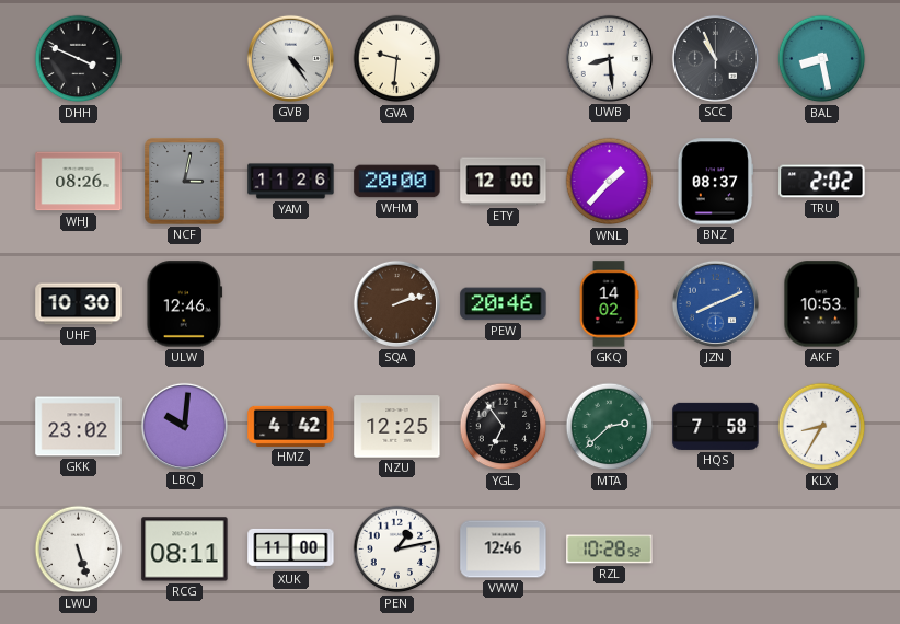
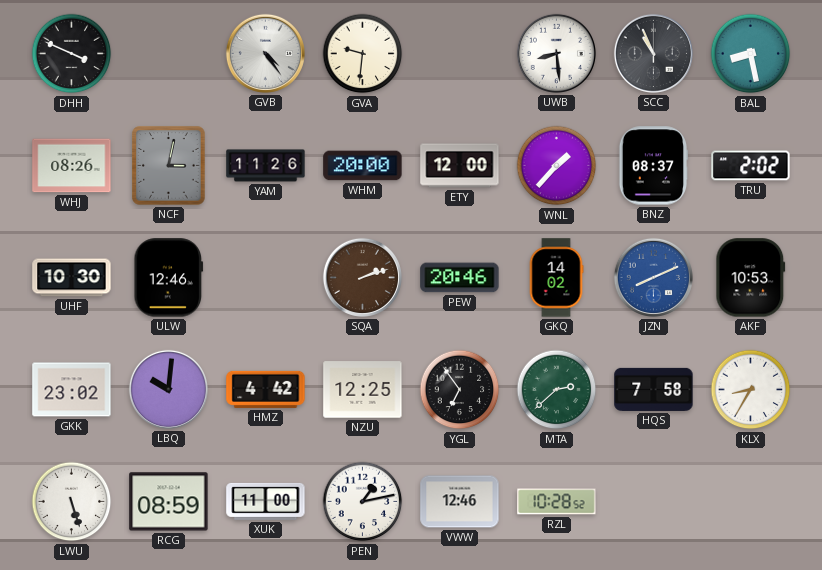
RCG: 08:11 -> 08:59 (169, 502)
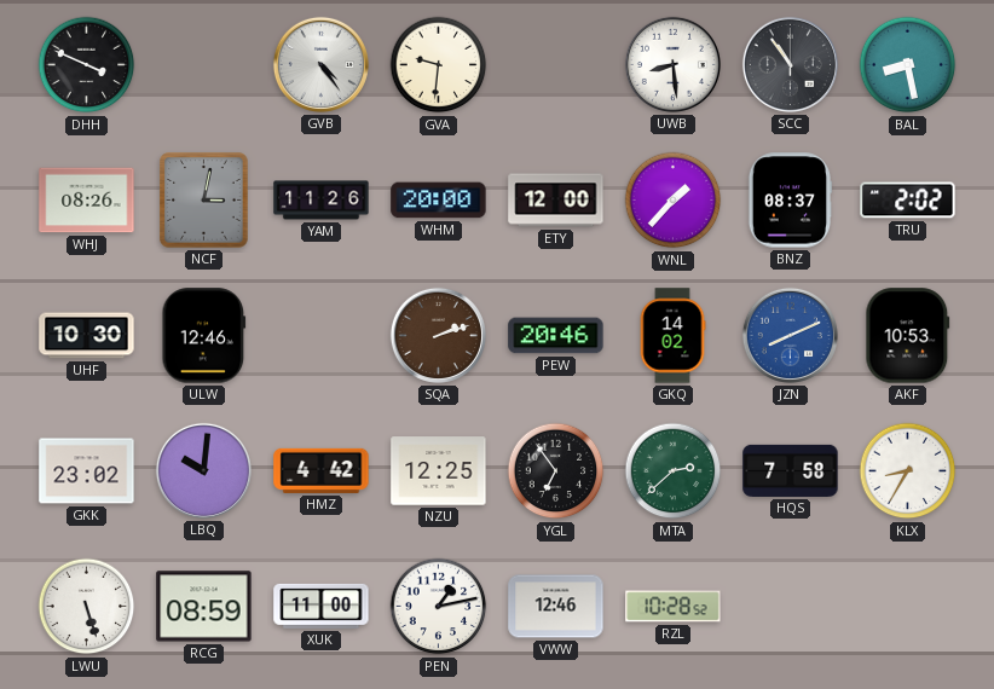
SCC: 10:56 -> 10:54 (790, 64)
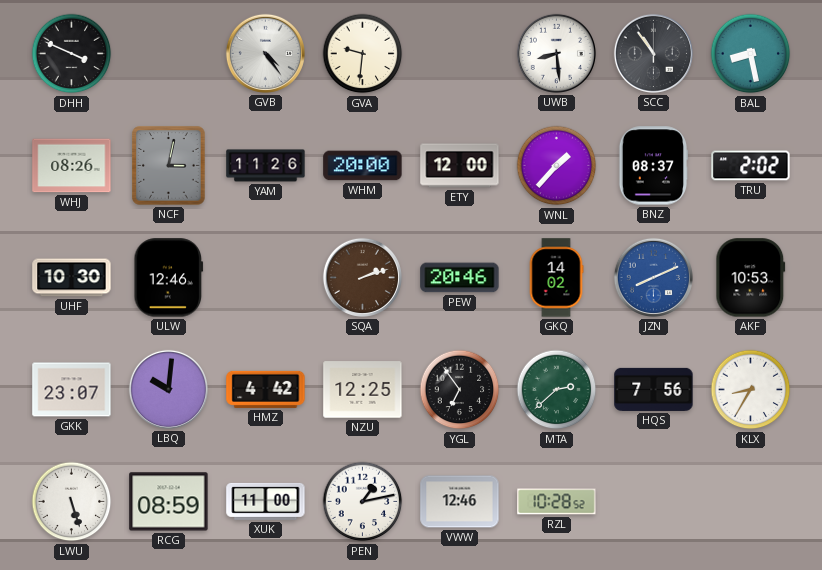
GKK: 23:02 -> 23:07 (72, 390)
HQS: 7:58 -> 7:56 (654, 389)
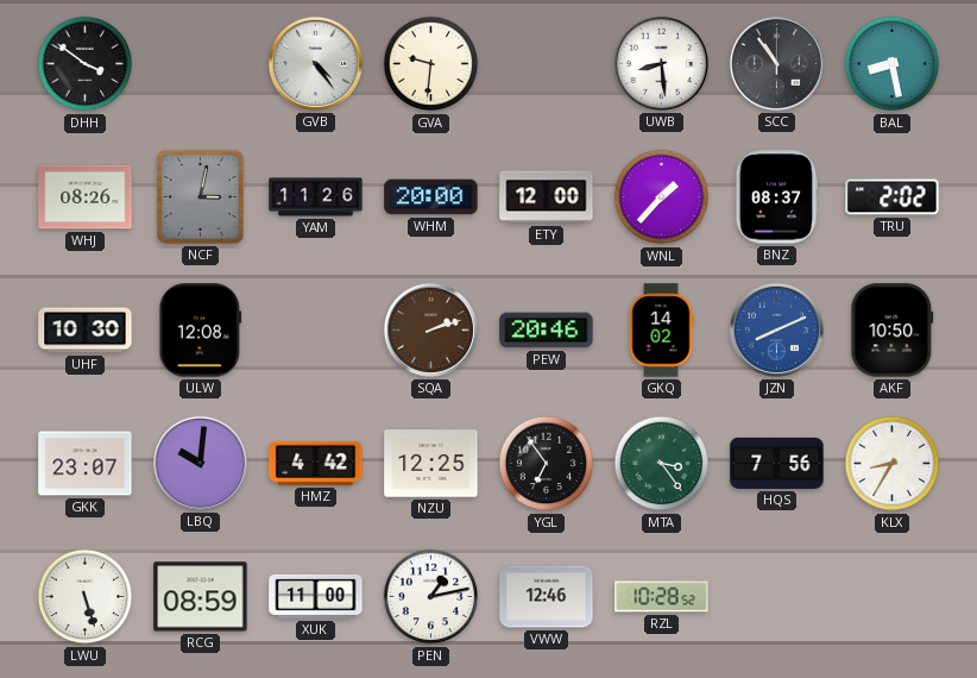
DHH: 3:49 -> 3:51 (86, 64)
ULW: 12:46 -> 12:08 (201, 331)
AKF: 10:53 -> 10:50 (893, 331)
MTA: 2:38 -> 3:24 (662, 464)
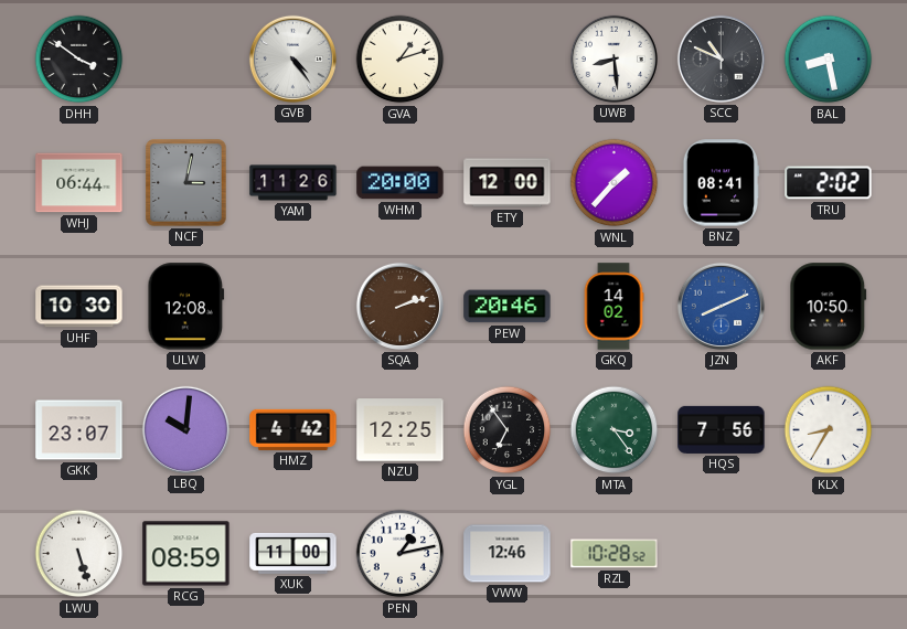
GVA: 9:31 -> 1:12 (401, 60)
SCC: 10:54 -> 10:49 (721, 58)
WHJ: 08:26 -> 06:44 (79, 183)
BNZ: 08:37 -> 08:41 (721, 183)
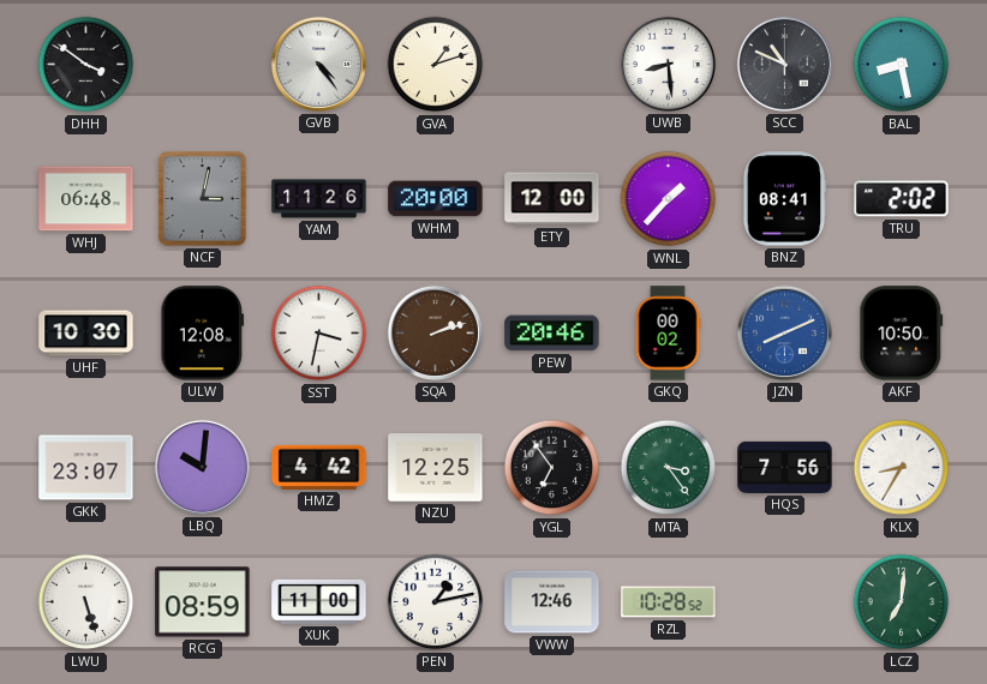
WHJ: 06:44 -> 06:48 (86, 199)
SST: none -> 3:32 (319, 334)
GKQ: 14:02 -> 00:02 (668, 334)
LCZ: none -> 7:01 (902, 602)
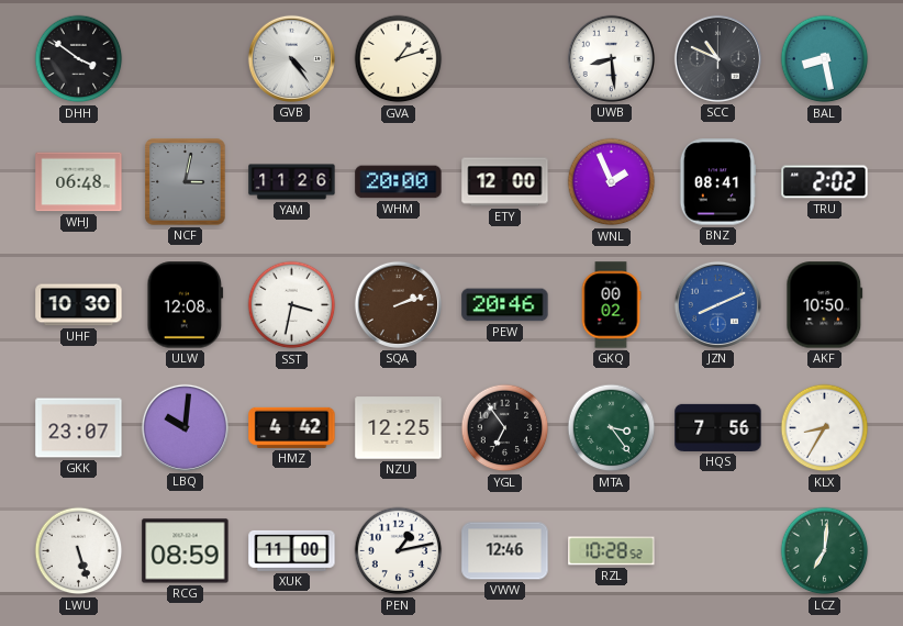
WNL: 1:37 -> 1:56 (612, 182)
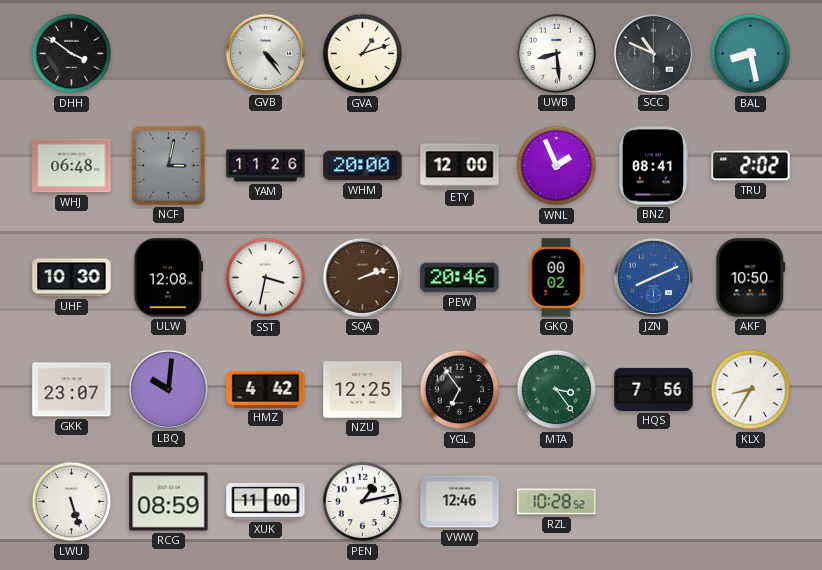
LCZ: 7:01 -> none (825, 551)
